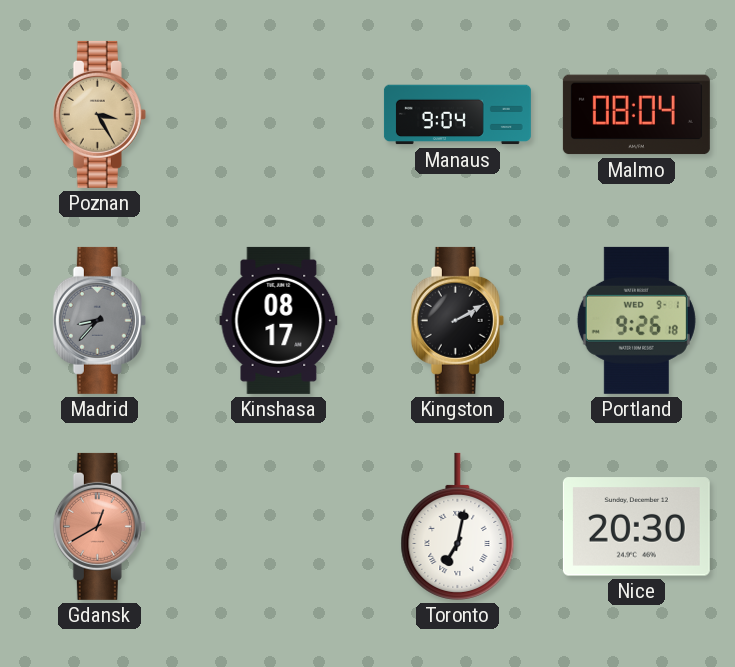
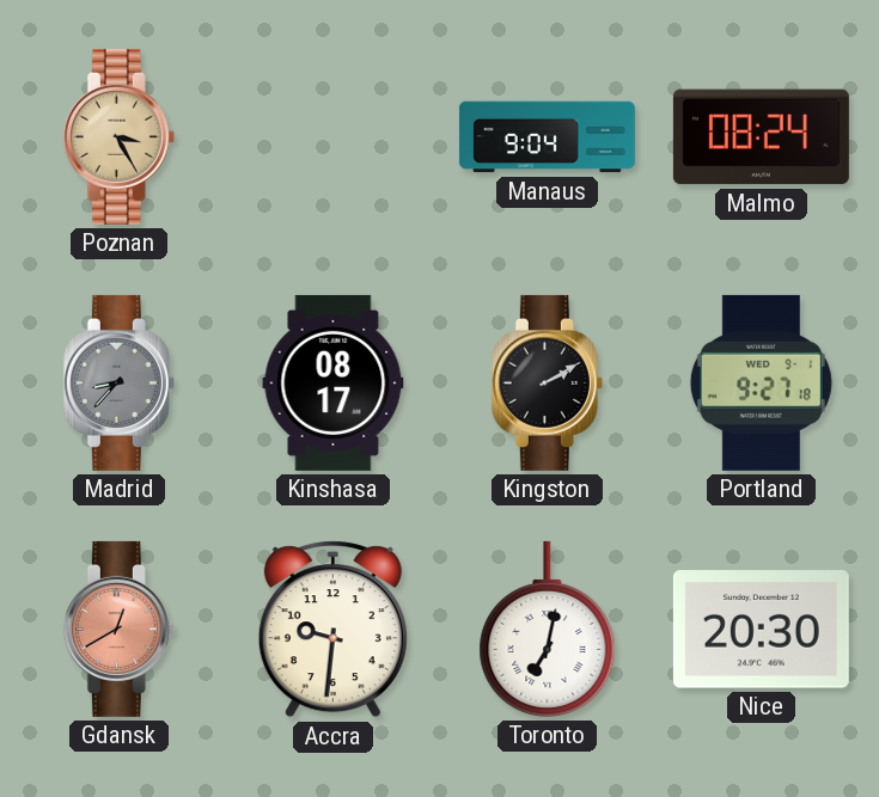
Malmo: 08:04 -> 08:24 (761, 137)
Portland: 9:26 -> 9:27 (761, 382)
Accra: none -> 9:31 (332, 630)
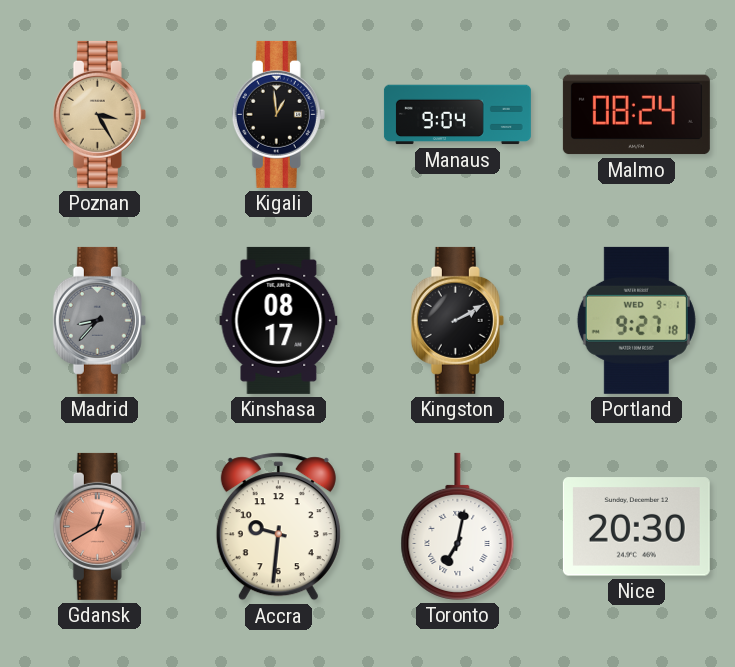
Kigali: none -> 12:59 (278, 114)
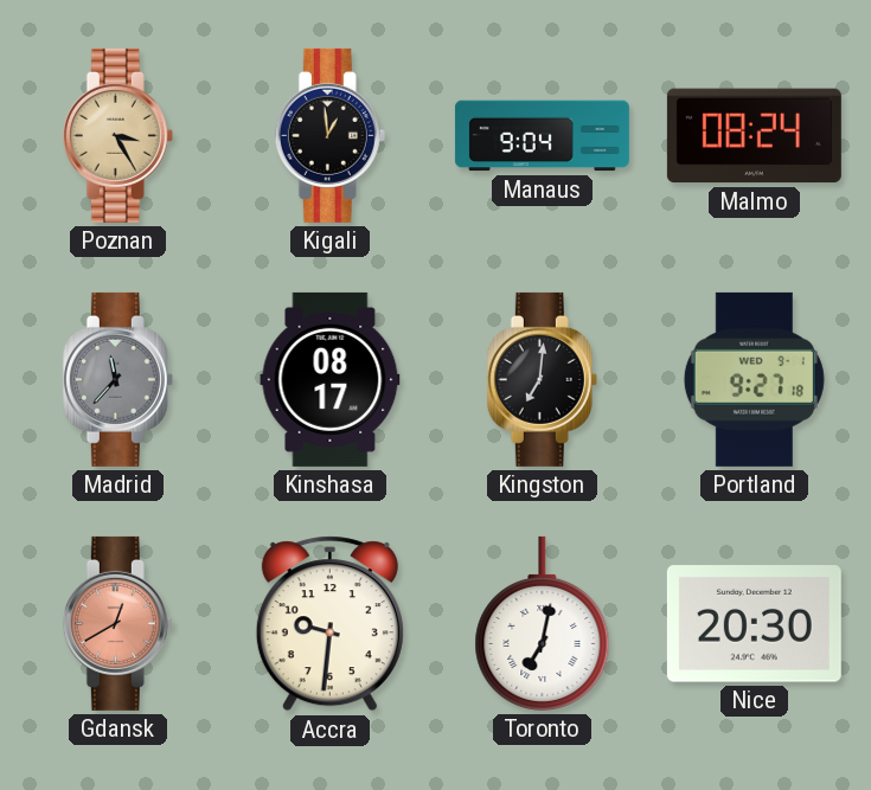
Madrid: 8:37 -> 11:37 (117, 379)
Kingston: 2:10 -> 7:01 (542, 379)
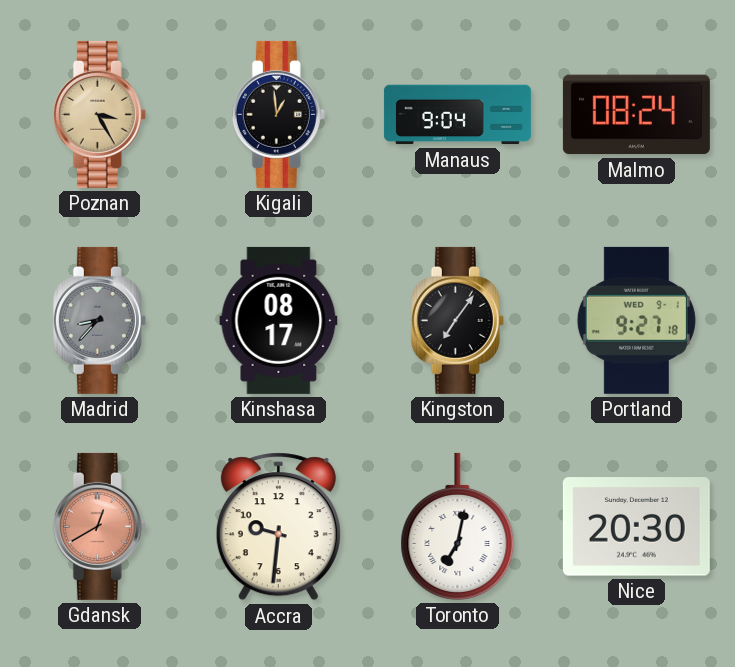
Madrid: 11:37 -> 8:37 (99, 320)
Kingston: 7:01 -> 7:06 (457, 320)
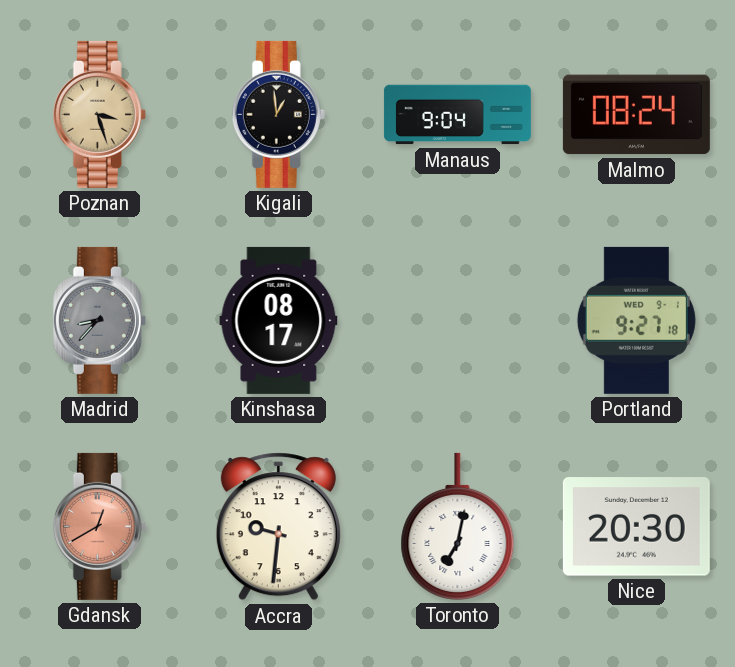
Poznan: 3:25 -> 3:27 (99, 114)
Kingston: 7:06 -> none (457, 320)
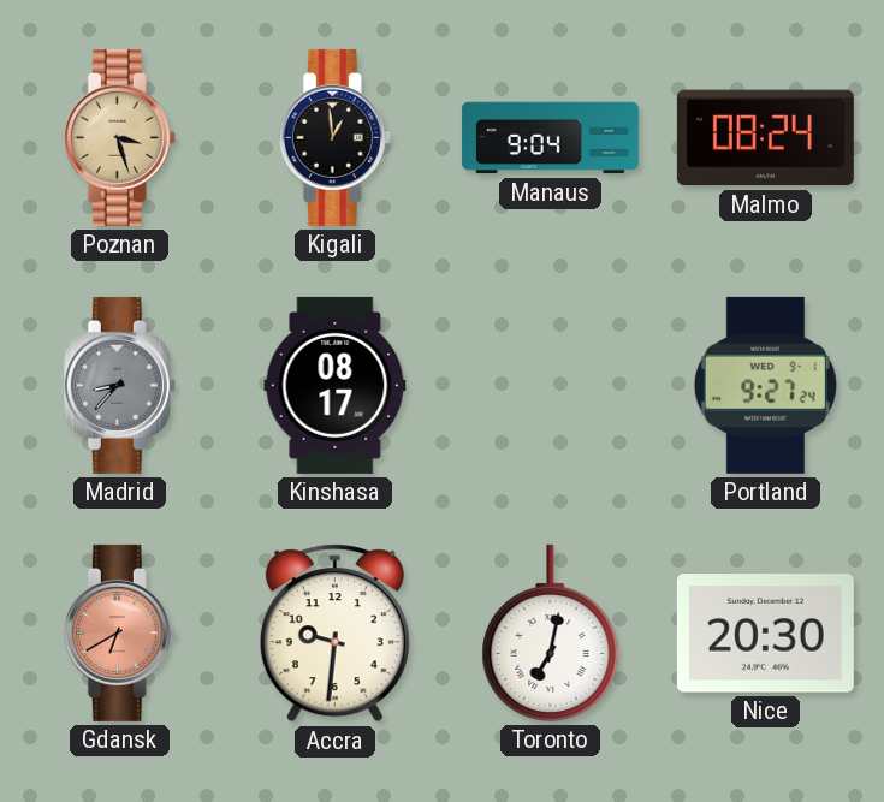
Portland: 9:27:18 -> 9:27:24 (765, 385)
Gdansk: 12:40 -> 6:40 (119, 632)
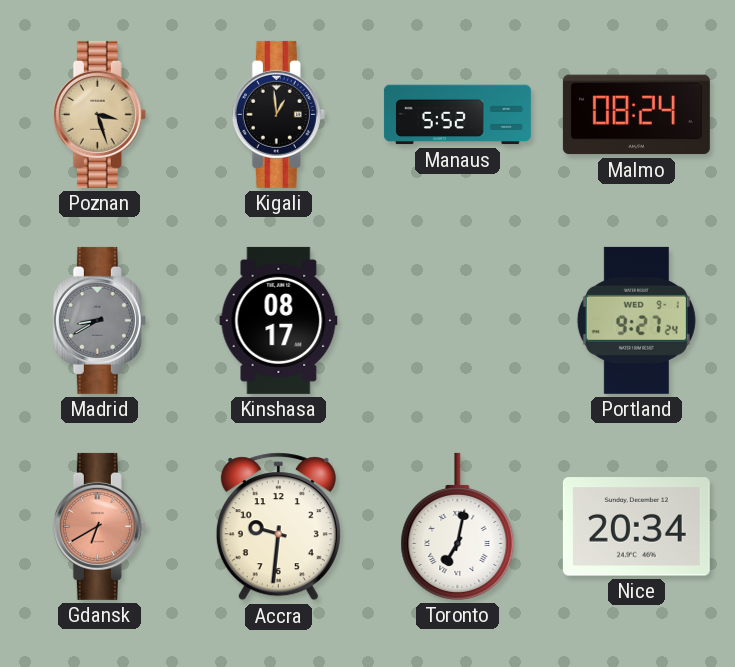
Manaus: 9:04 -> 5:52 (457, 115)
Madrid: 8:37 -> 8:40 (99, 320)
Nice: 20:30 -> 20:34 (636, 527)
